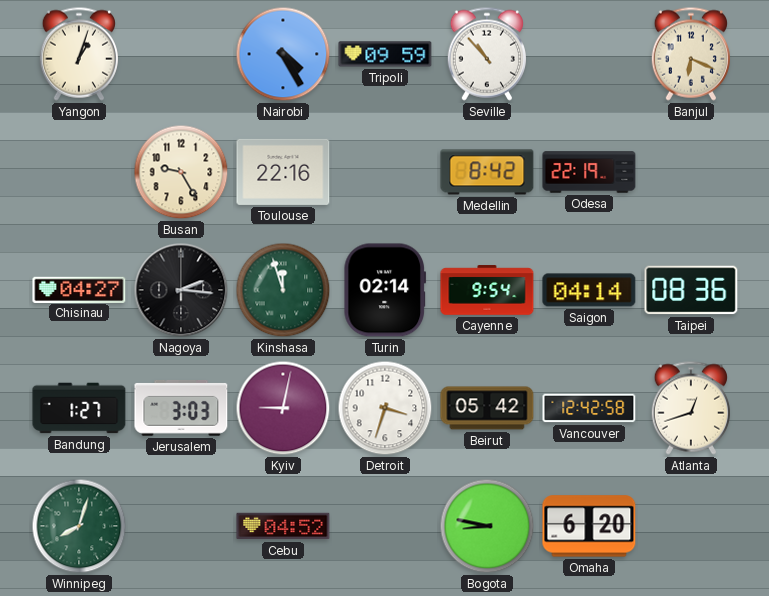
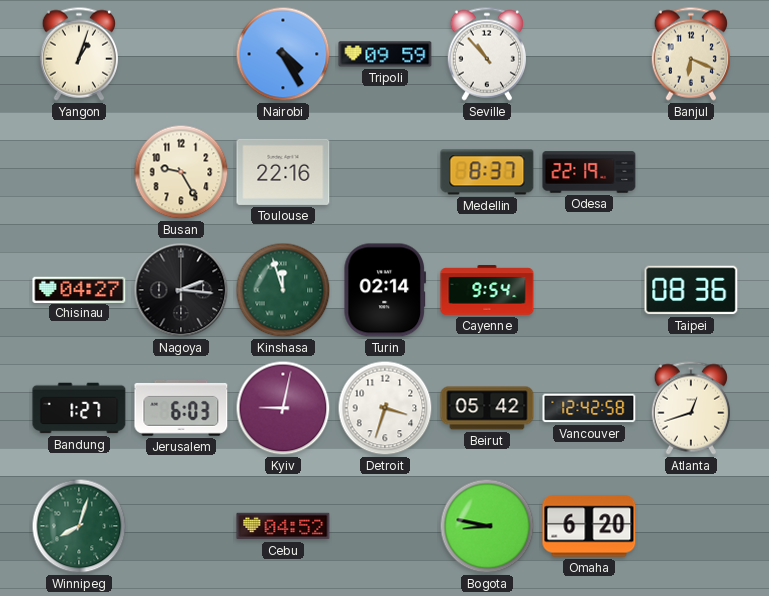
Medellin: 8:42 -> 8:37 (487, 172)
Saigon: 04:14 -> none (589, 290)
Jerusalem: 3:03 -> 6:03 (181, 408)
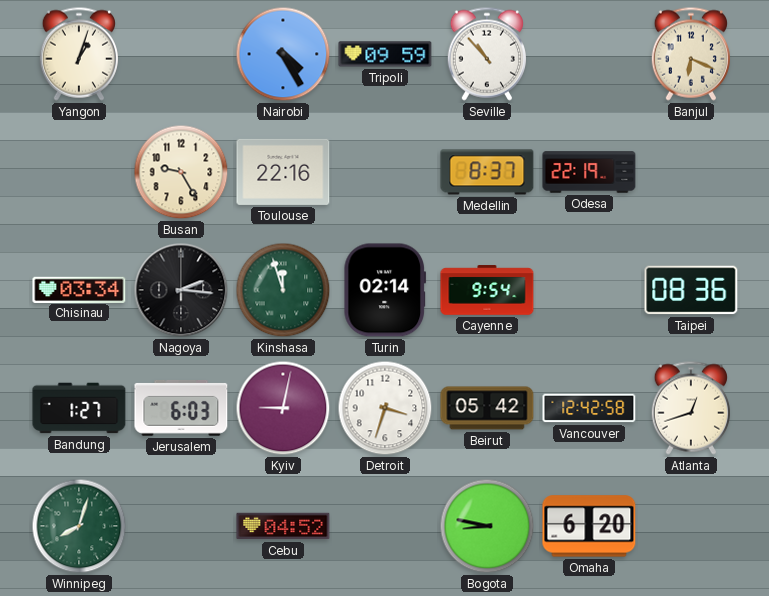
Chisinau: 04:27 -> 03:34 (79, 289)
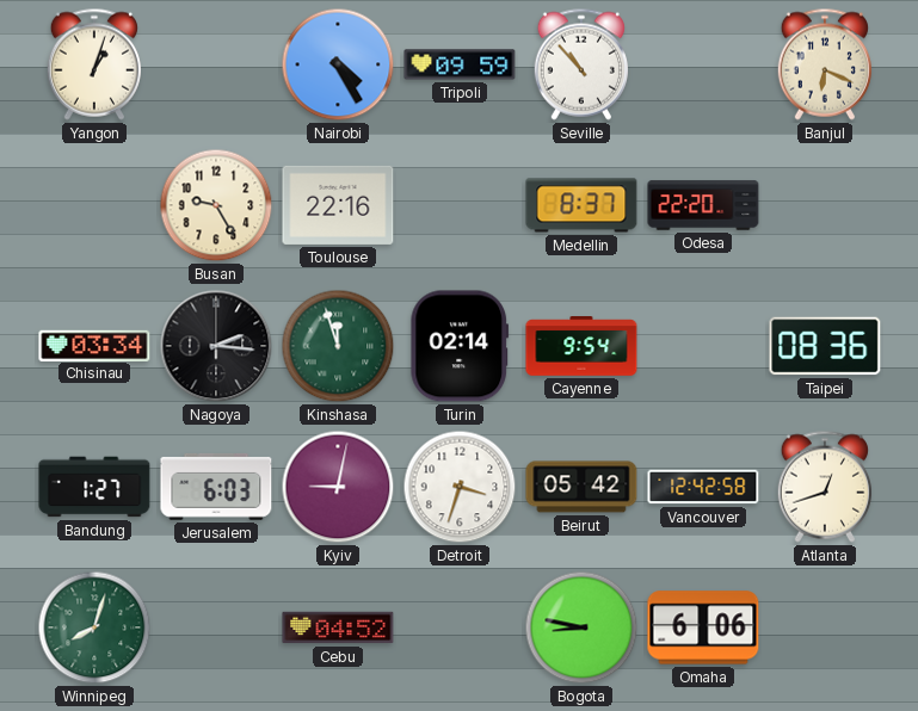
Odesa: 22:19 -> 22:20 (703, 205)
Omaha: 6:20 -> 6:06 (703, 627)
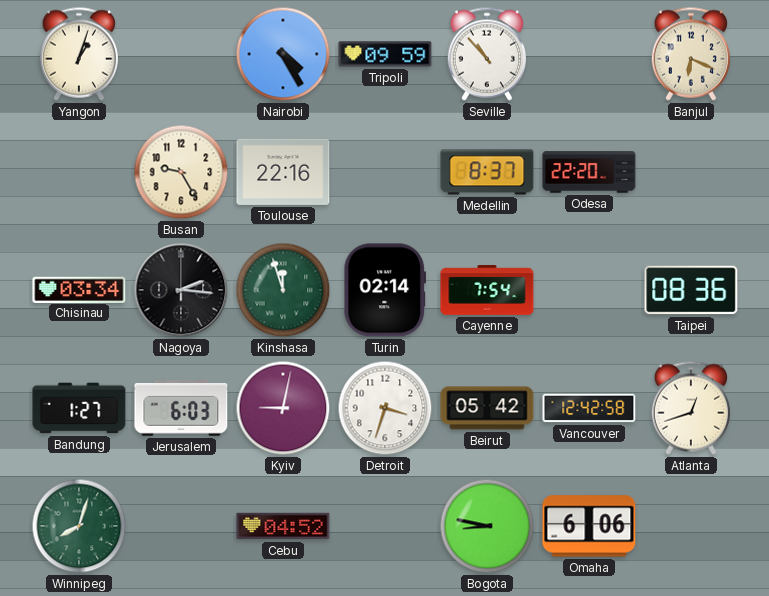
Cayenne: 9:54 -> 7:54 (487, 290)
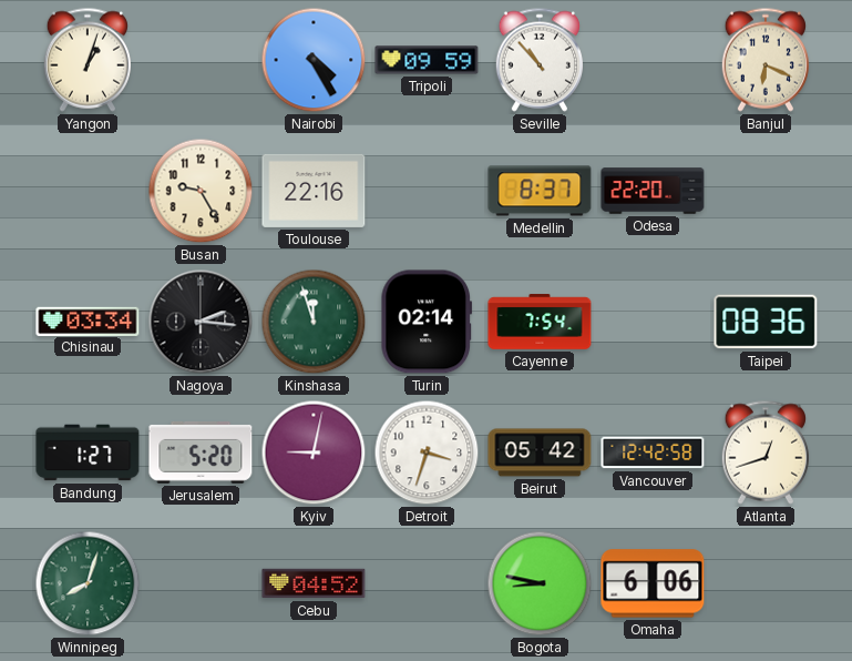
Jerusalem: 6:03 -> 5:20 (201, 452)
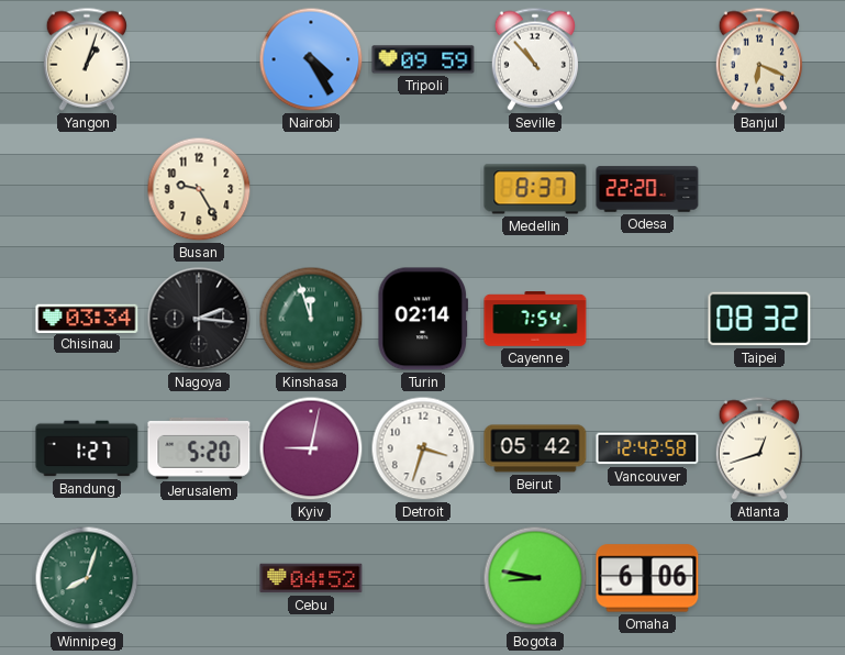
Toulouse: 22:16 -> none (314, 191)
Taipei: 08:36 -> 08:32 (759, 319)
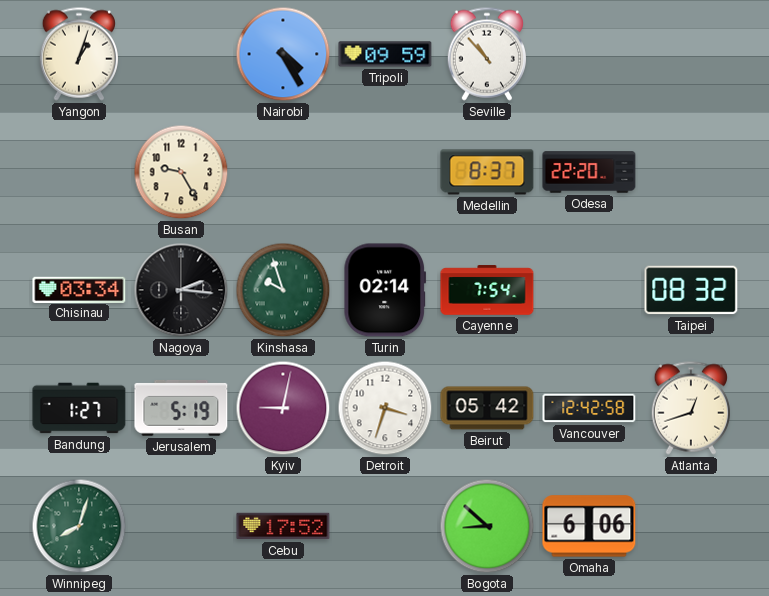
Banjul: 6:19 -> none (759, 59)
Kinshasa: 11:57 -> 9:57 (283, 290)
Jerusalem: 5:20 -> 5:19 (181, 408)
Cebu: 04:52 -> 17:52 (283, 526)
Bogota: 8:47 -> 8:52 (487, 526)
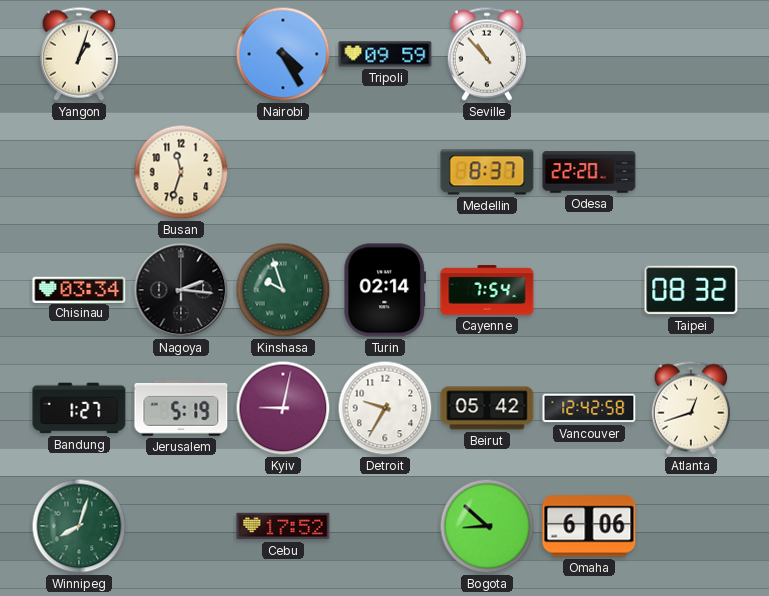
Busan: 9:25 -> 11:33 (181, 172)
Detroit: 3:33 -> 9:35 (385, 408)
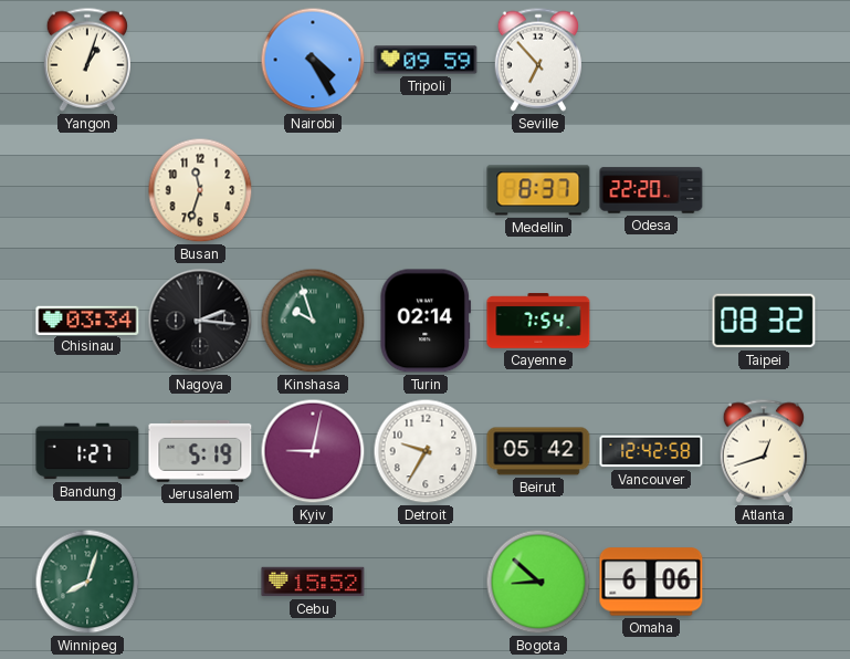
Seville: 10:53 -> 6:53 (538, 60)
Cebu: 17:52 -> 15:52 (313, 582)
